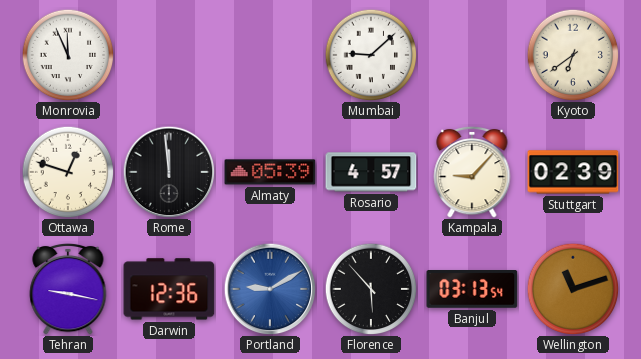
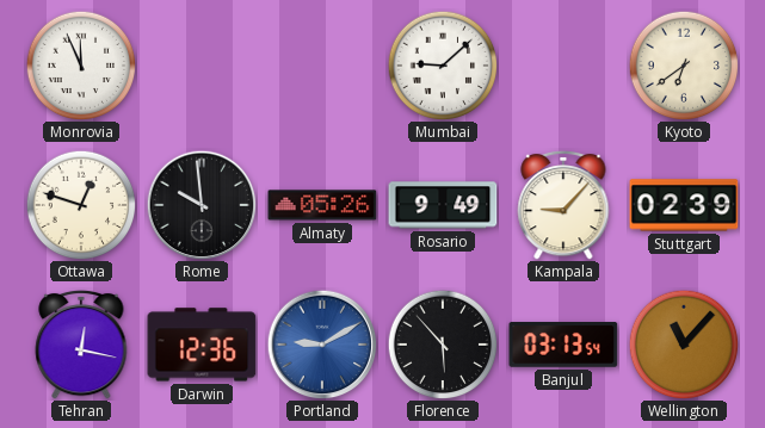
Rome: 11:59 -> 9:59 (202, 205)
Almaty: 05:39 -> 05:26 (322, 205)
Rosario: 4:57 -> 9:49 (443, 205)
Tehran: 9:17 -> 12:17 (81, 345)
Wellington: 11:12 -> 11:07 (684, 345)
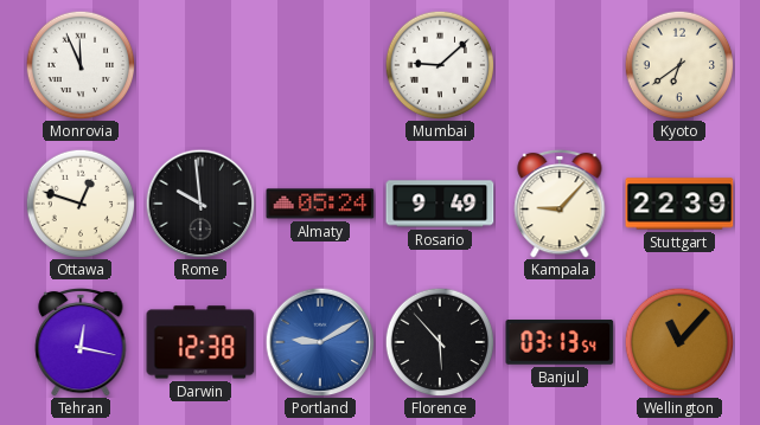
Almaty: 05:26 -> 05:24 (320, 204)
Stuttgart: 02:39 -> 22:39 (679, 204)
Darwin: 12:36 -> 12:38 (200, 342)
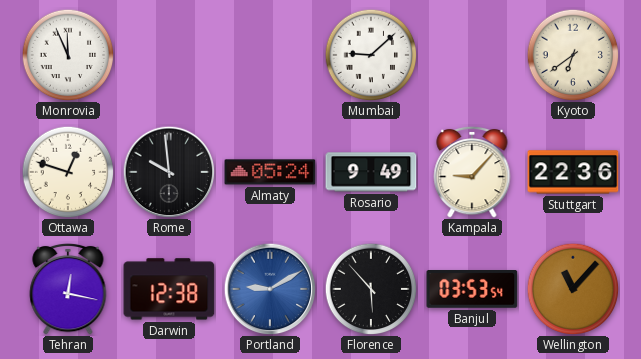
Stuttgart: 22:39 -> 22:36 (573, 172)
Banjul: 03:13 -> 03:53 (472, 290)
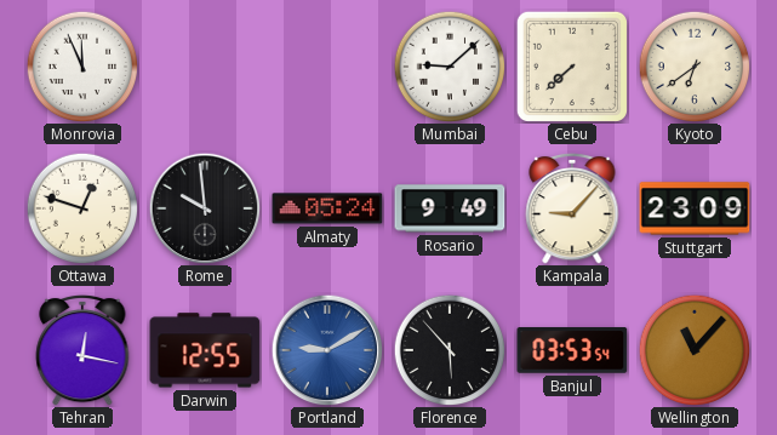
Cebu: none -> 7:38 (572, 67)
Stuttgart: 22:36 -> 23:09 (695, 208)
Darwin: 12:38 -> 12:55 (205, 350)
